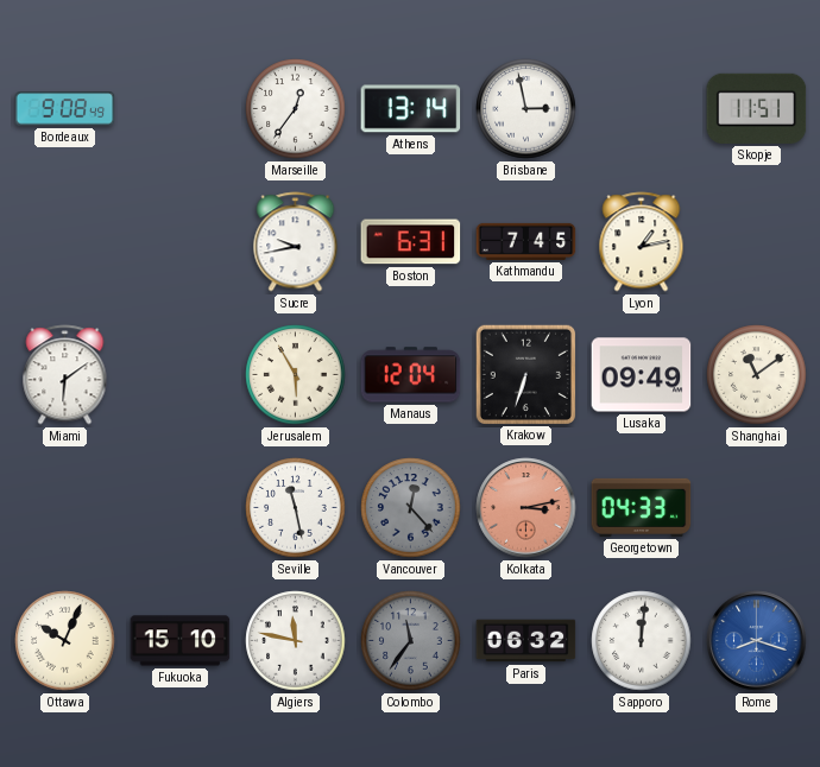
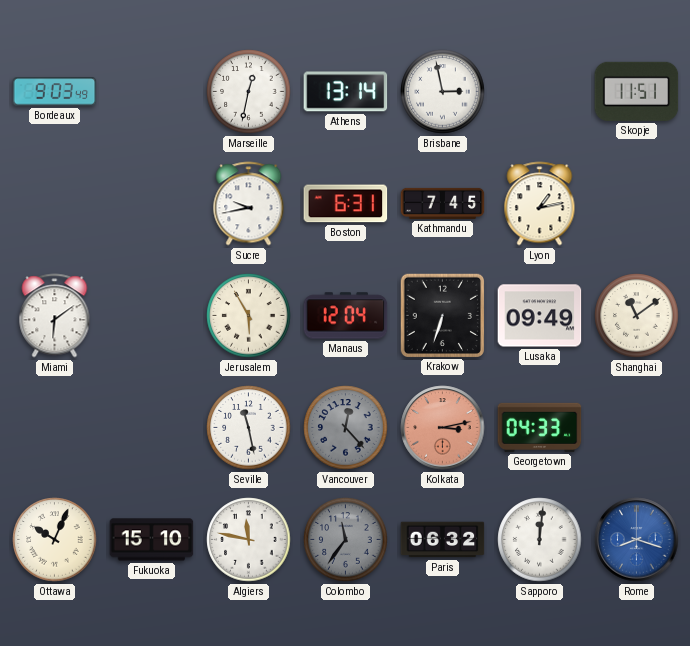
Bordeaux: 9:08 -> 9:03 (55, 92)
Marseille: 12:36 -> 12:32 (249, 92)
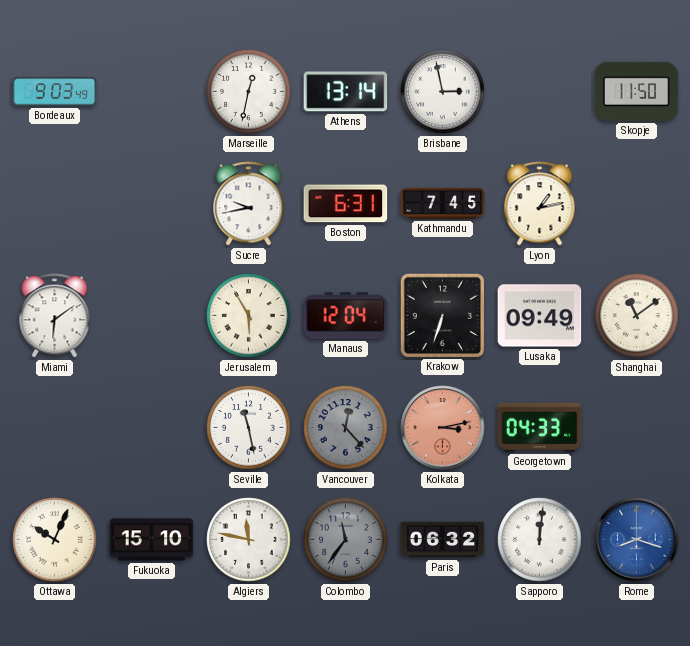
Skopje: 11:51 -> 11:50 (637, 91)
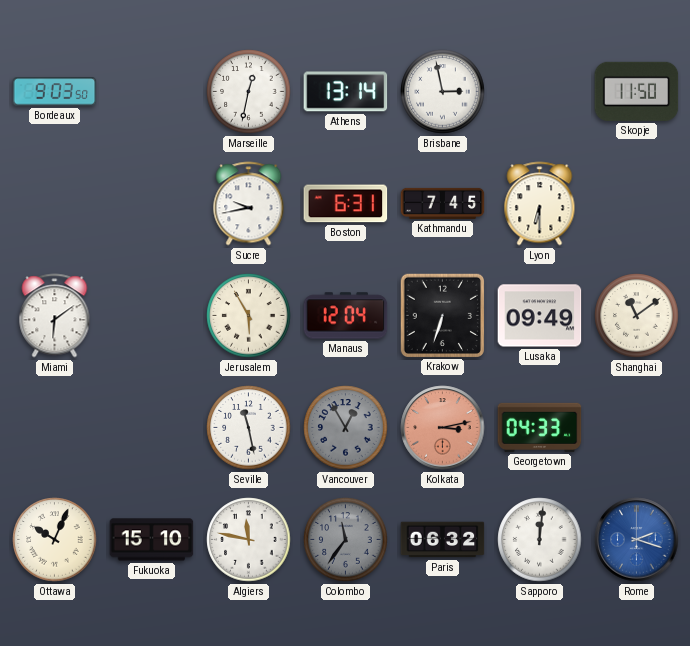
Bordeaux: 9:03:49 -> 9:03:50 (55, 92)
Lyon: 1:13 -> 6:30 (540, 204)
Vancouver: 12:23 -> 12:55 (346, 428)
Rome: 8:18 -> 2:18 (637, 540)
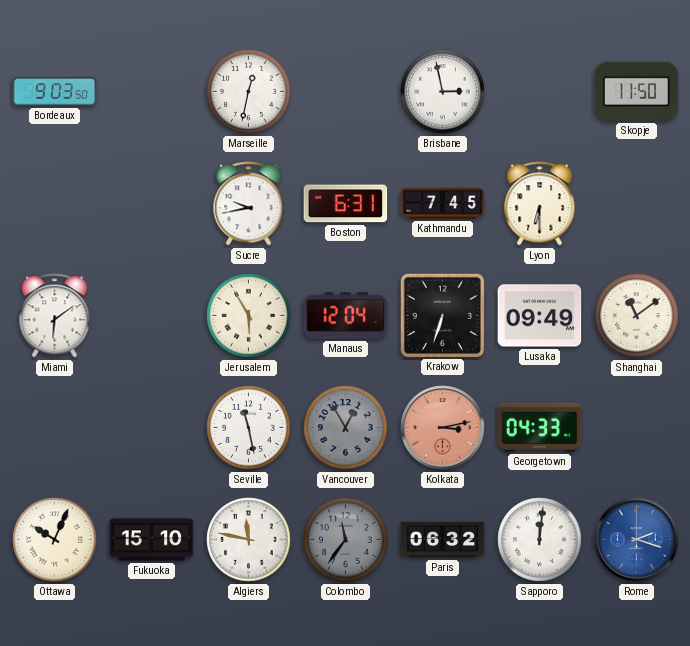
Athens: 13:14 -> none (346, 92)
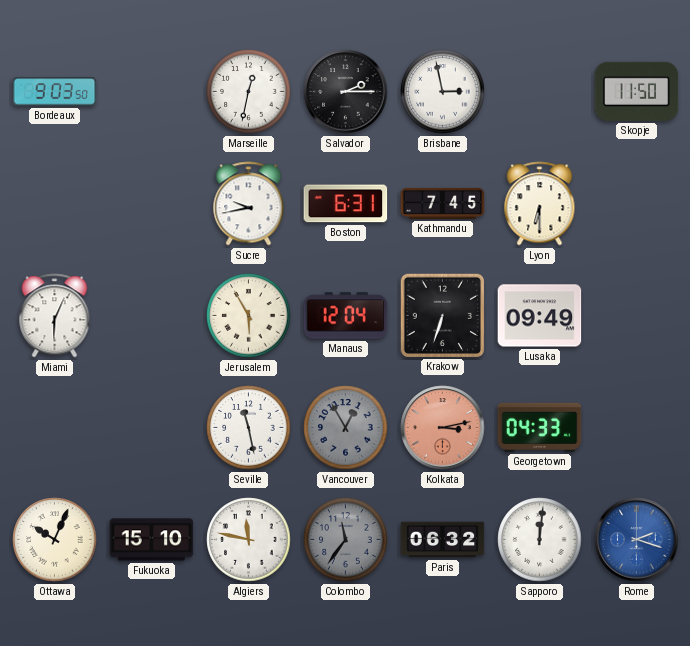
Salvador: none -> 2:15 (346, 92)
Miami: 6:09 -> 6:04 (55, 316)
Shanghai: 11:09 -> none (637, 316)
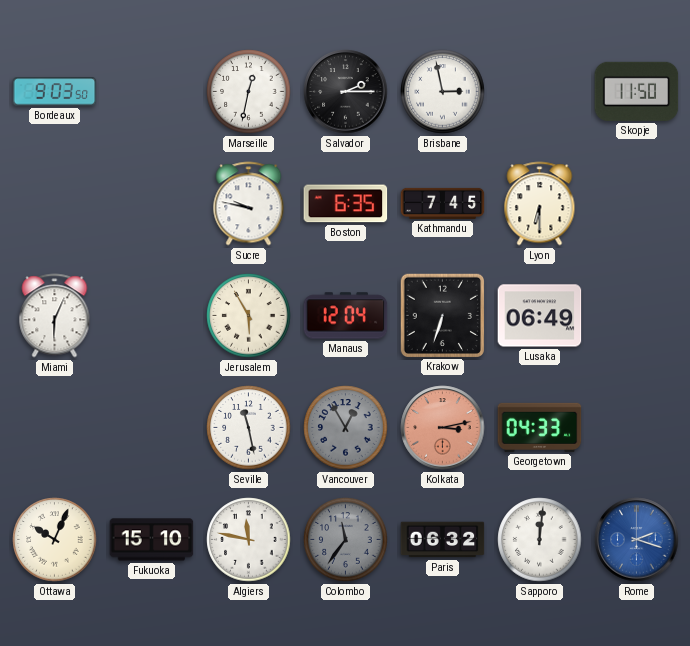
Sucre: 9:43 -> 9:47 (249, 204)
Boston: 6:31 -> 6:35 (346, 204)
Lusaka: 09:49 -> 06:49 (540, 316)
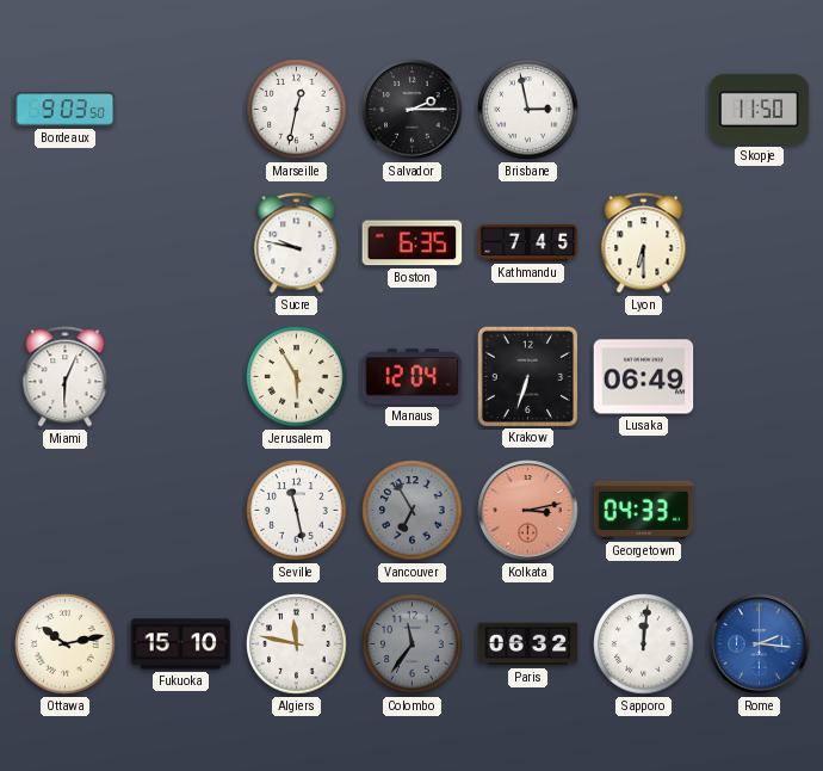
Vancouver: 12:55 -> 6:55 (413, 511)
Ottawa: 10:04 -> 10:13 (66, 644)
Rome: 2:18 -> 2:16 (760, 644)
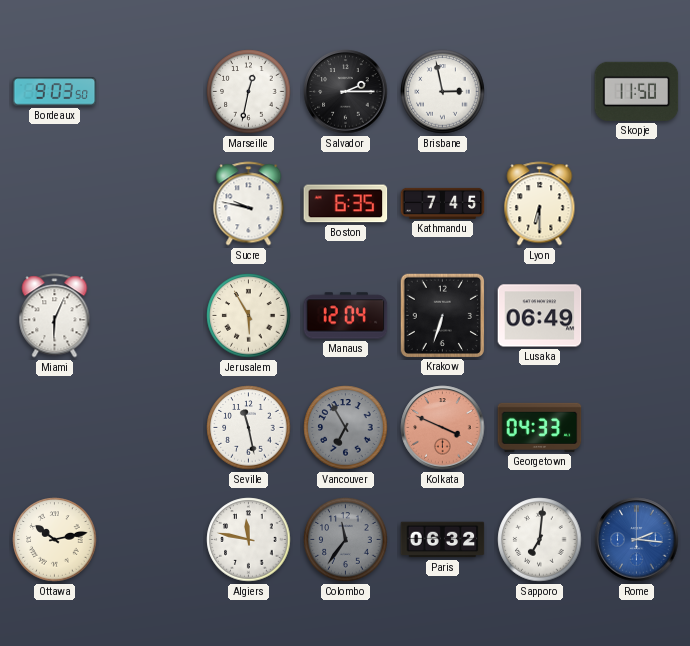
Kolkata: 3:13 -> 3:49 (443, 428)
Fukuoka: 15:10 -> none (181, 644)
Sapporo: 12:01 -> 7:01 (540, 540)
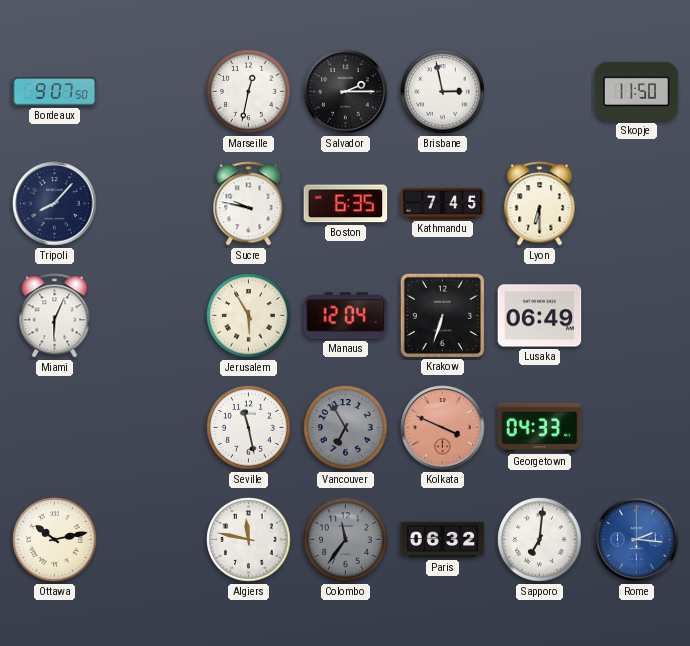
Bordeaux: 9:03 -> 9:07 (55, 92)
Tripoli: none -> 8:07 (55, 204)
